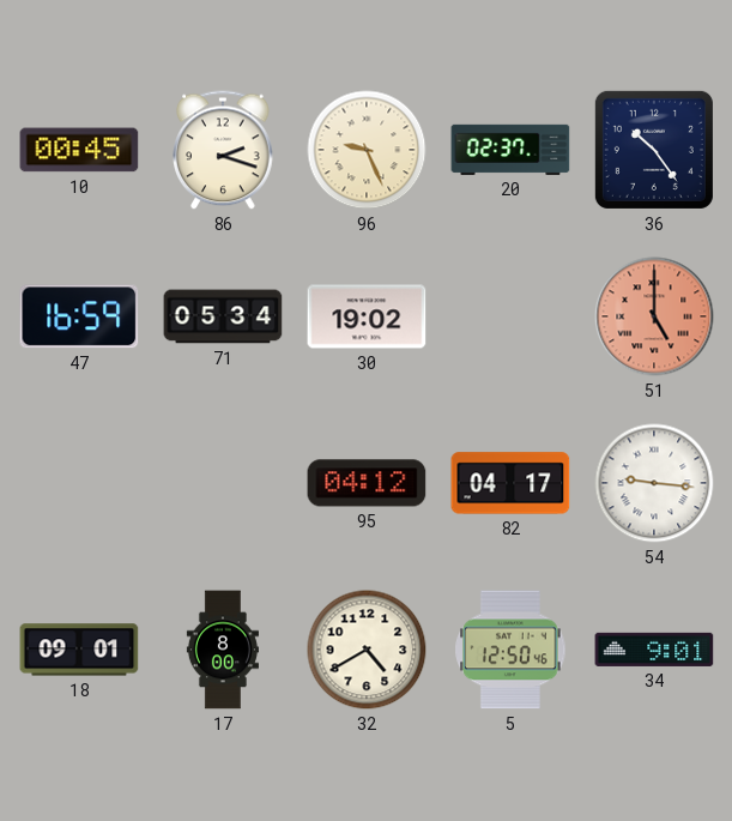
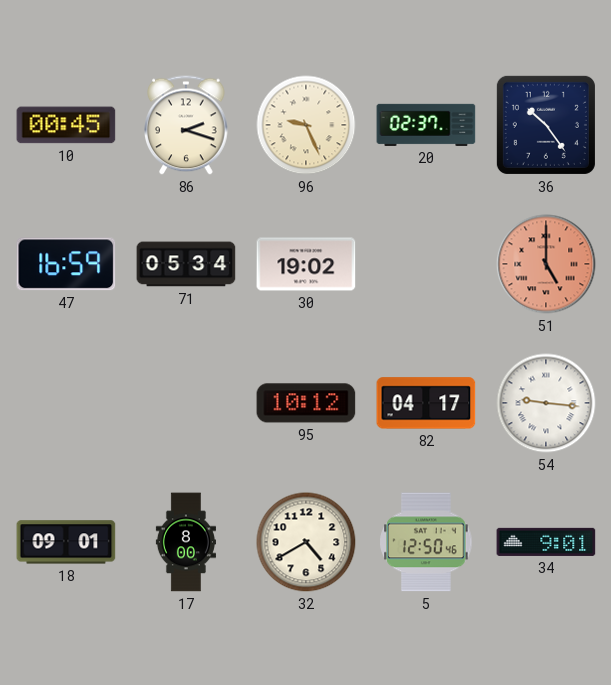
95: 04:12 -> 10:12 (306, 403)
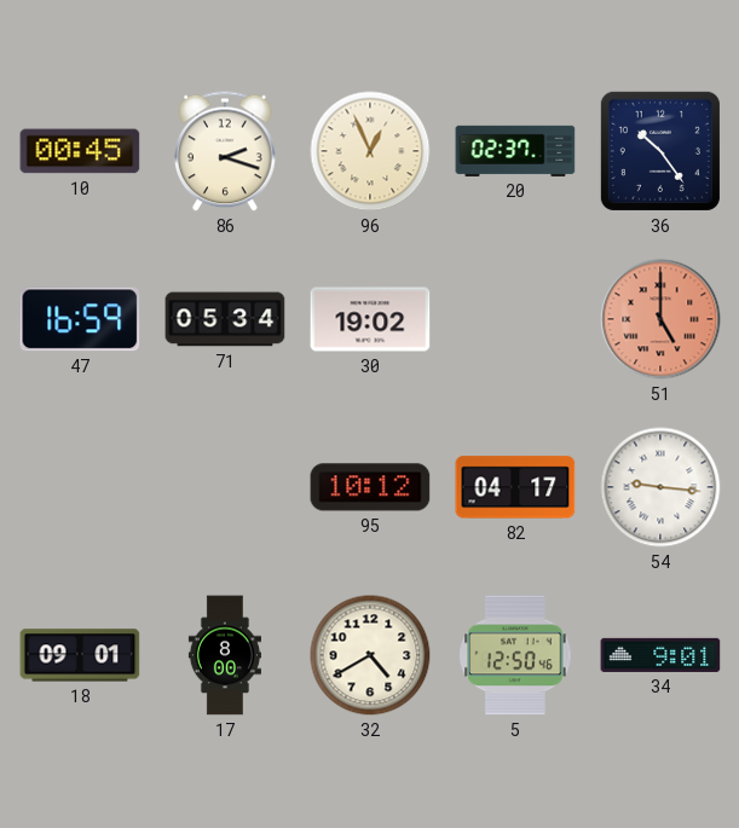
96: 9:26 -> 12:56 (370, 151)
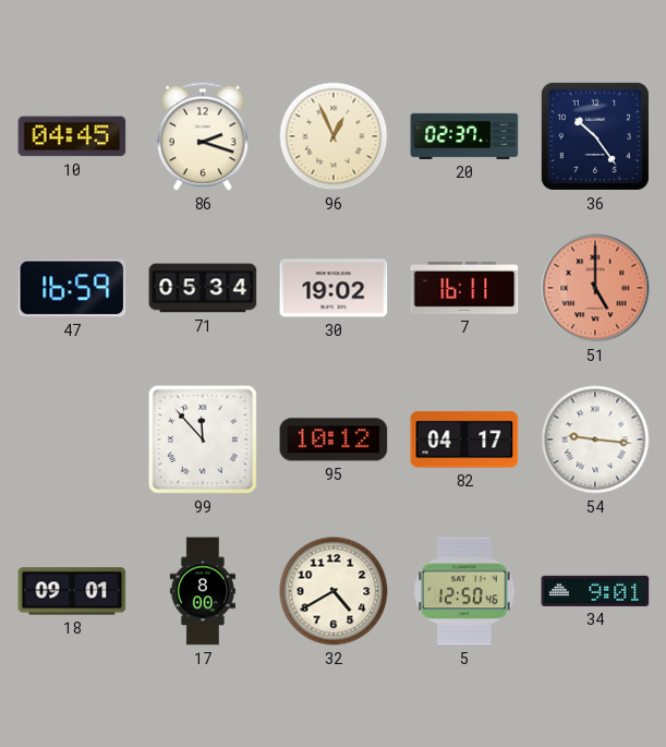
10: 00:45 -> 04:45 (72, 136)
7: none -> 16:11 (464, 288)
99: none -> 11:53 (203, 439)
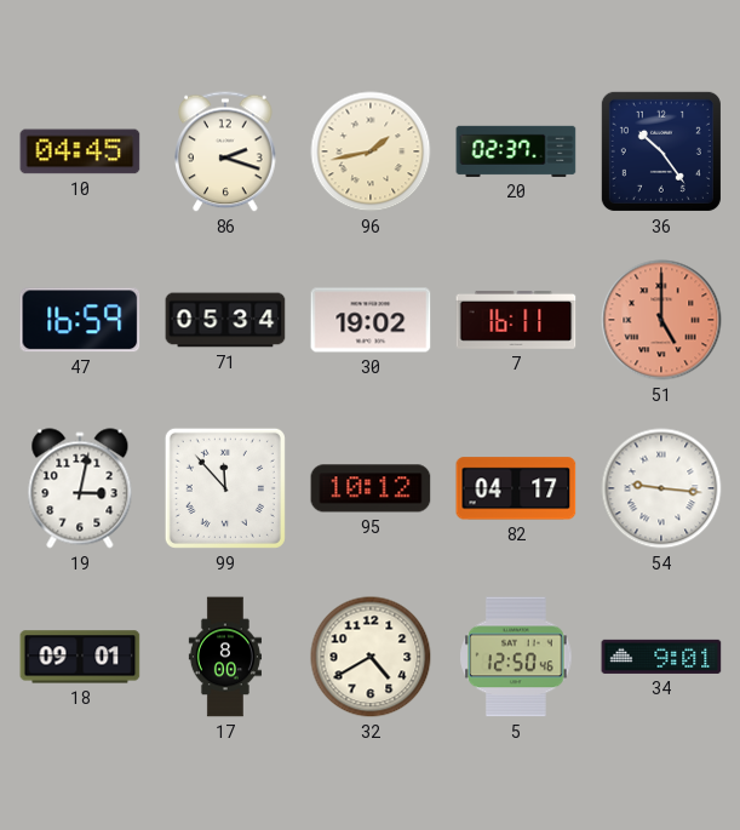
96: 12:56 -> 1:43 (371, 151)
19: none -> 3:02 (80, 488)
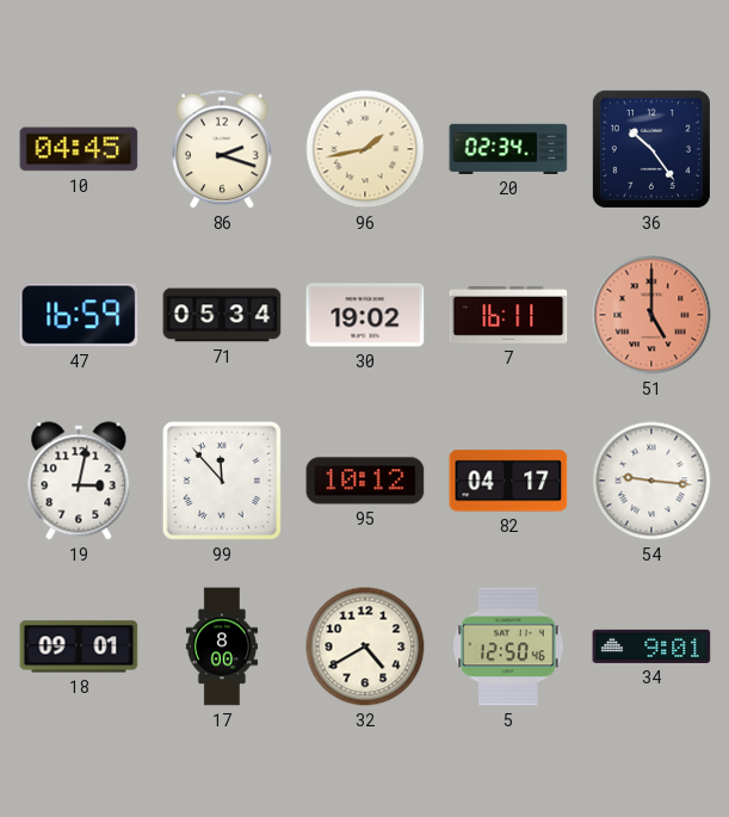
20: 02:37 -> 02:34 (508, 149)
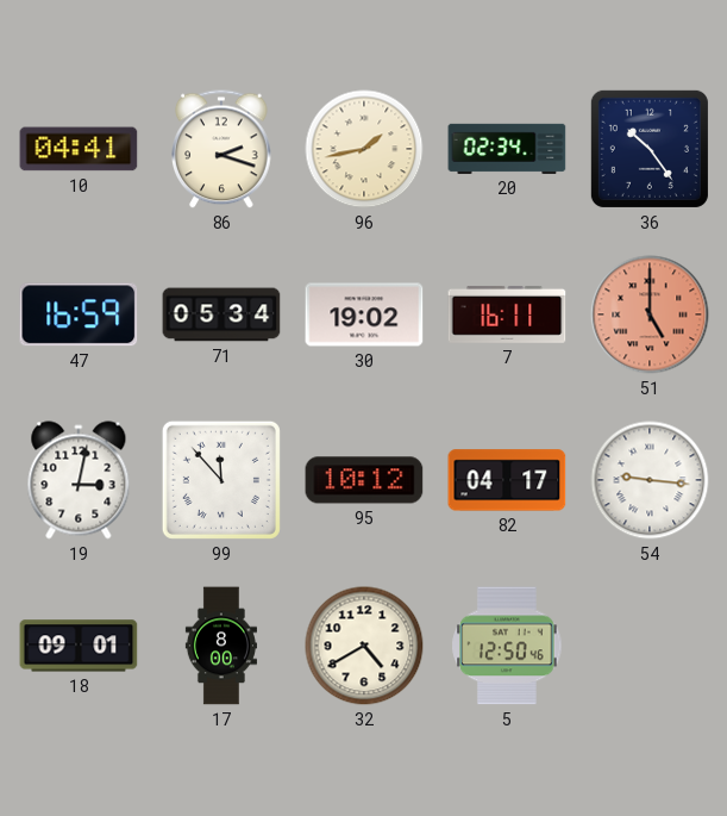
10: 04:45 -> 04:41 (79, 149)
34: 9:01 -> none (651, 646)
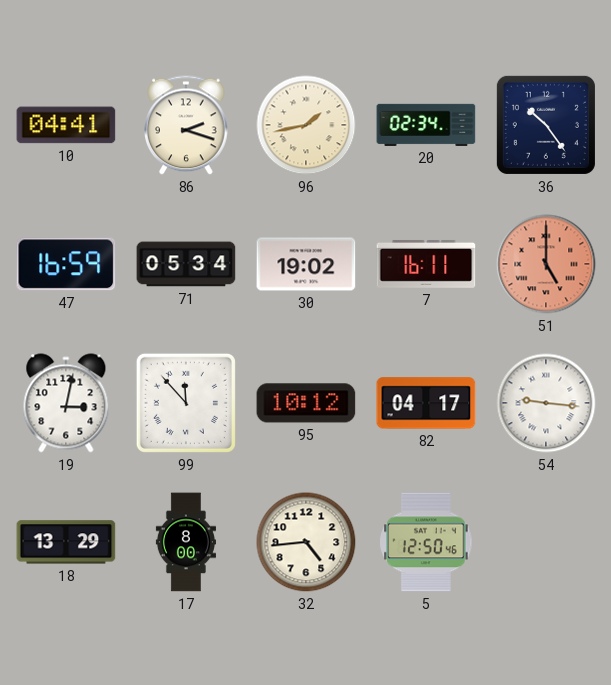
18: 09:01 -> 13:29 (66, 542)
32: 4:40 -> 4:44 (306, 542)
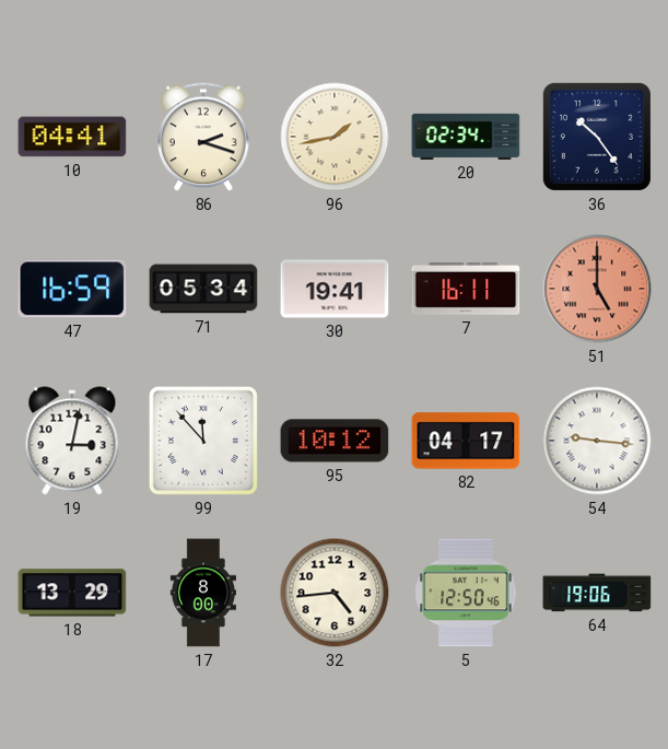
30: 19:02 -> 19:41 (335, 289)
64: none -> 19:06 (597, 593)
